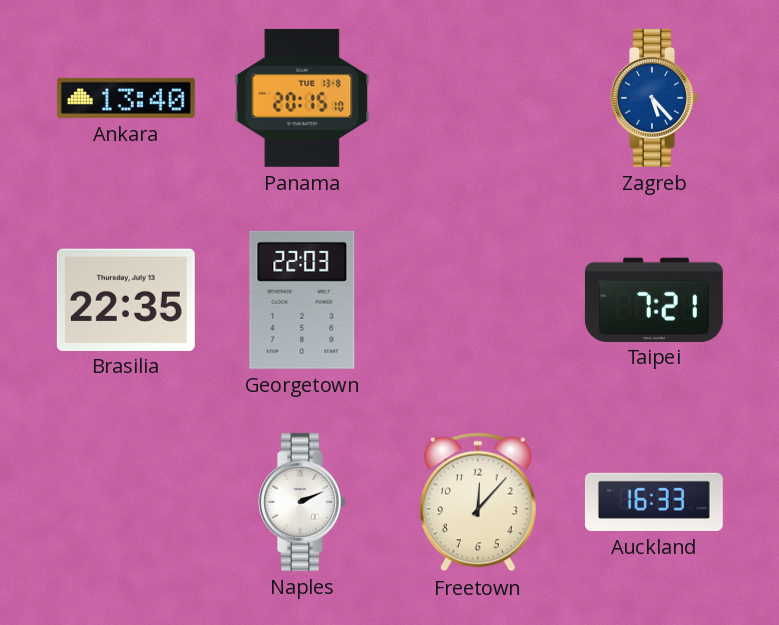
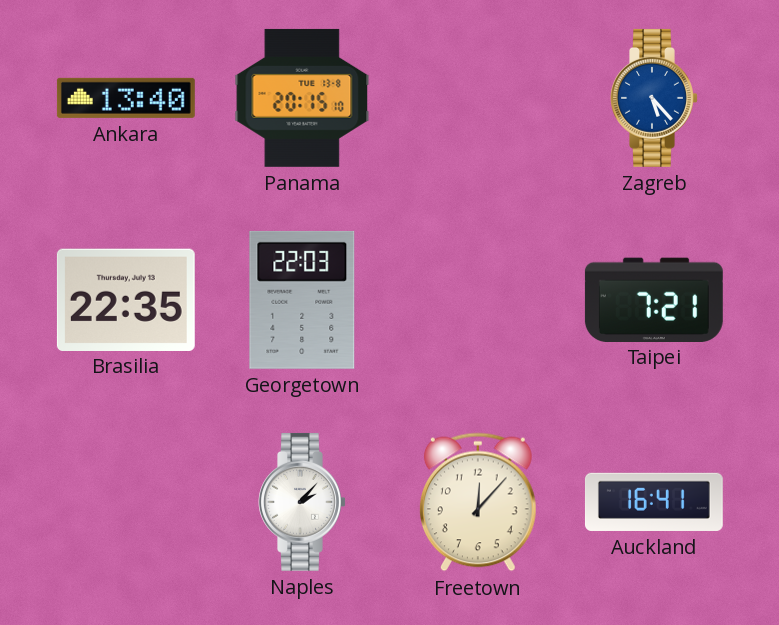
Naples: 2:11 -> 2:07 (302, 502)
Auckland: 16:33 -> 16:41 (654, 502)
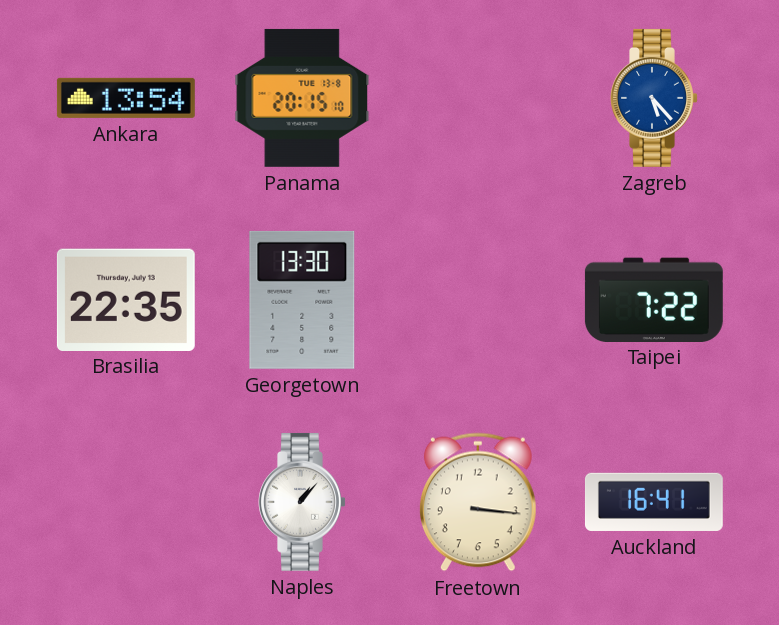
Ankara: 13:40 -> 13:54 (126, 98)
Georgetown: 22:03 -> 13:30 (302, 300)
Taipei: 7:21 -> 7:22 (654, 299)
Naples: 2:07 -> 1:07 (302, 502)
Freetown: 12:07 -> 3:16 (478, 502)
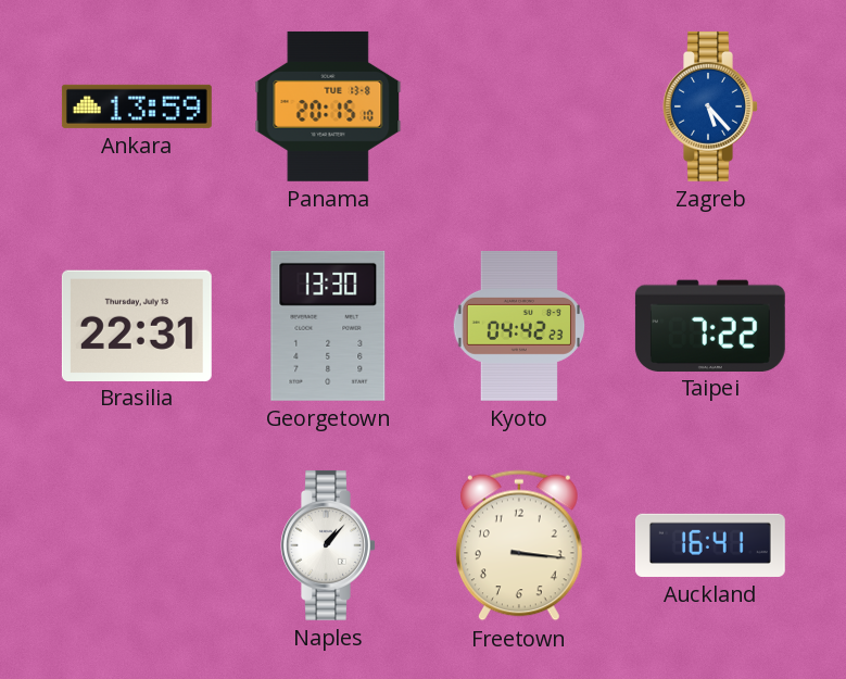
Ankara: 13:54 -> 13:59 (137, 106)
Brasilia: 22:35 -> 22:31 (137, 325)
Kyoto: none -> 04:42 (518, 326)
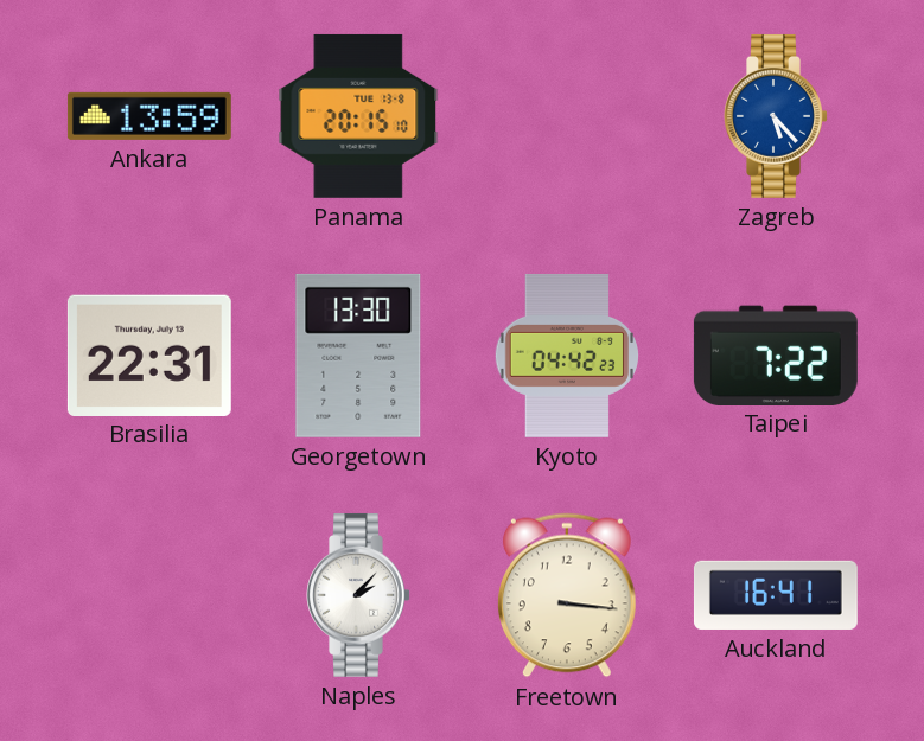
Naples: 1:07 -> 2:07 (358, 595)
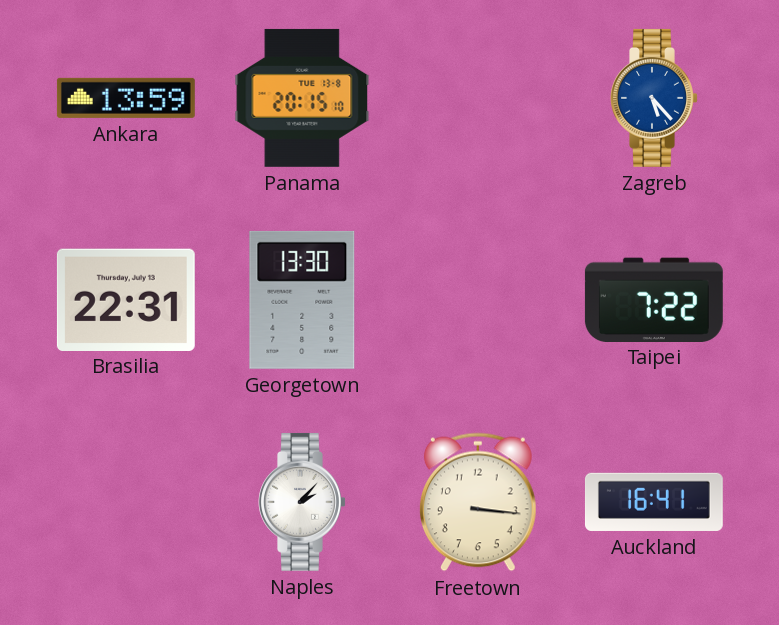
Kyoto: 04:42 -> none (566, 356)
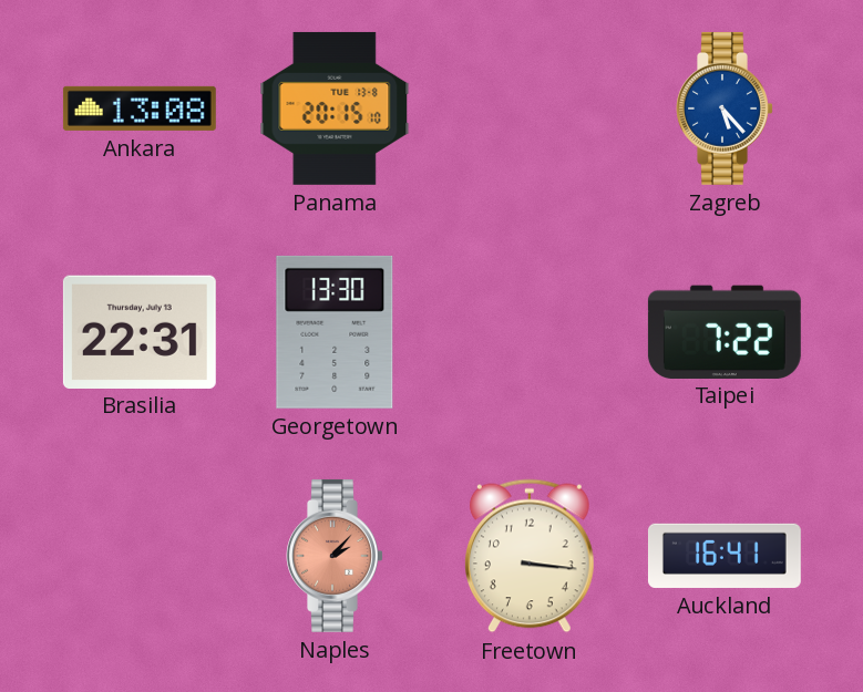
Ankara: 13:59 -> 13:08 (140, 109)
Naples dial: white -> salmon (335, 556)
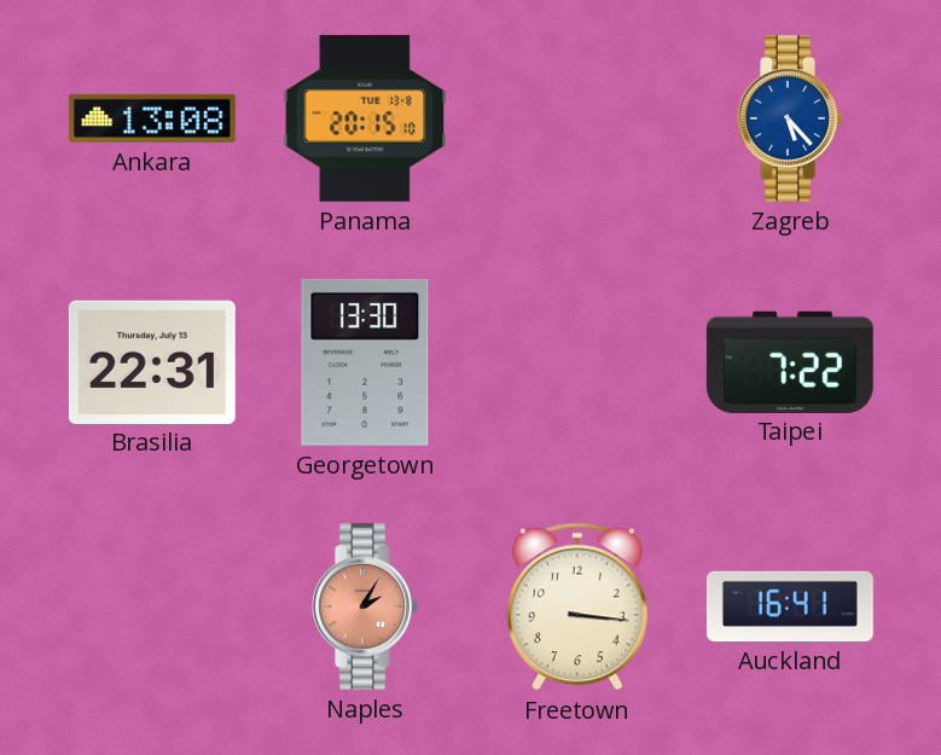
Naples: 2:07 -> 2:05 (365, 606)
